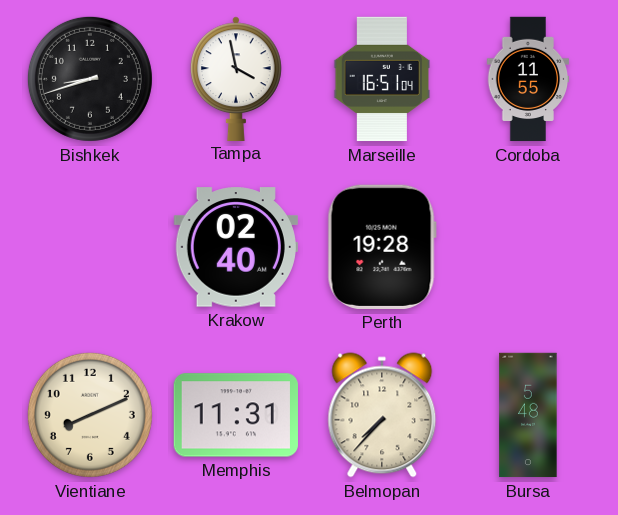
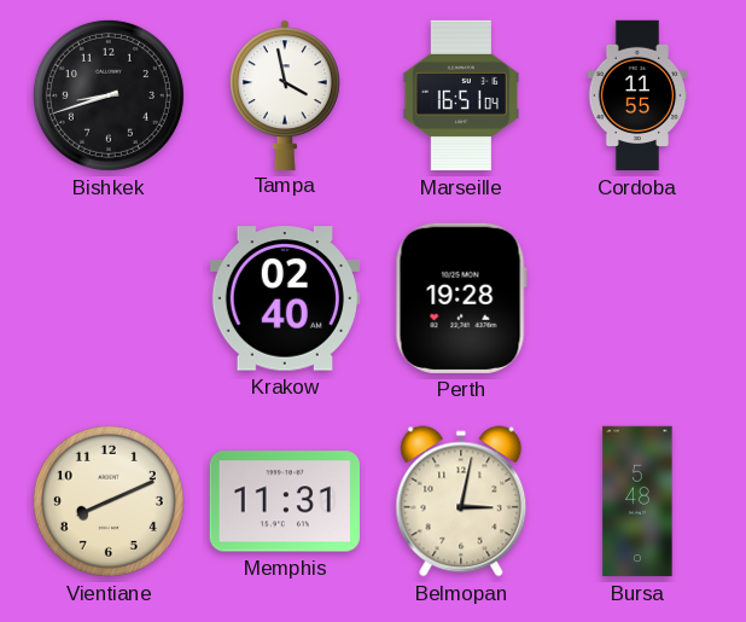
Belmopan: 7:37 -> 3:02 (461, 501)
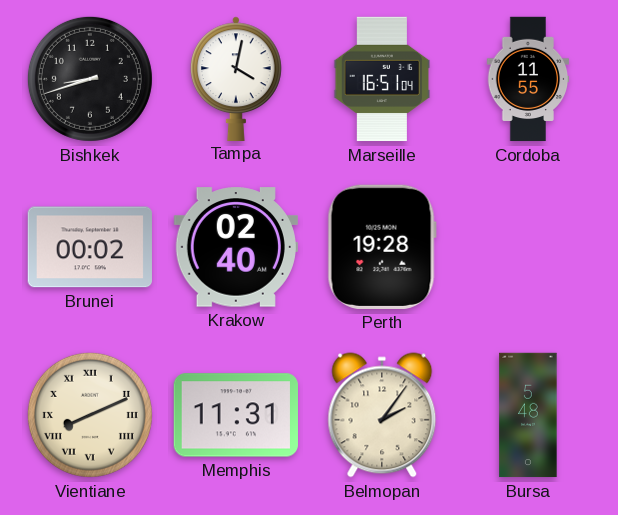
Tampa: 3:58 -> 4:02 (236, 78)
Brunei: none -> 00:02 (90, 247)
Vientiane numerals: Arabic -> Roman (90, 415)
Belmopan: 3:02 -> 2:06 (382, 415)
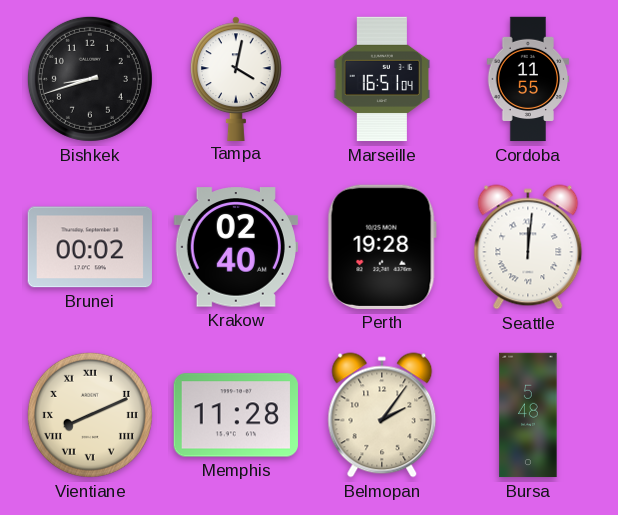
Seattle: none -> 12:01 (528, 247)
Memphis: 11:31 -> 11:28 (236, 415)
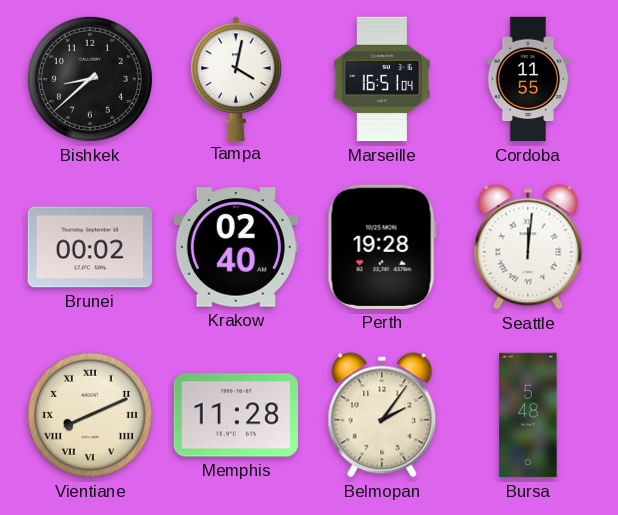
Bishkek: 8:42 -> 8:38 (90, 79)
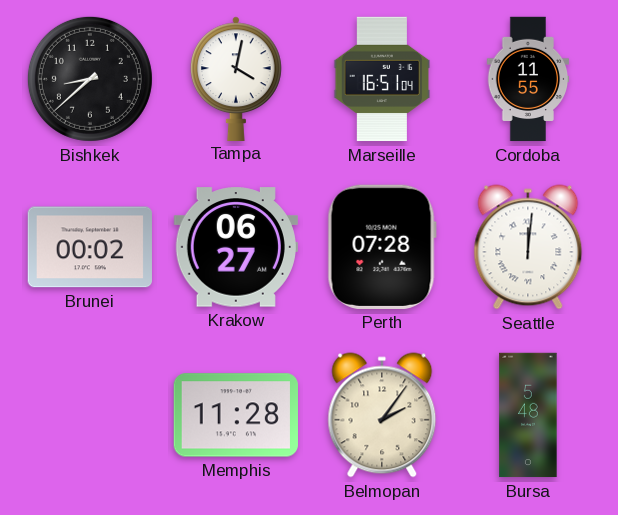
Krakow: 02:40 -> 06:27 (236, 247)
Perth: 19:28 -> 07:28 (382, 247)
Vientiane: 8:11 -> none (90, 415)
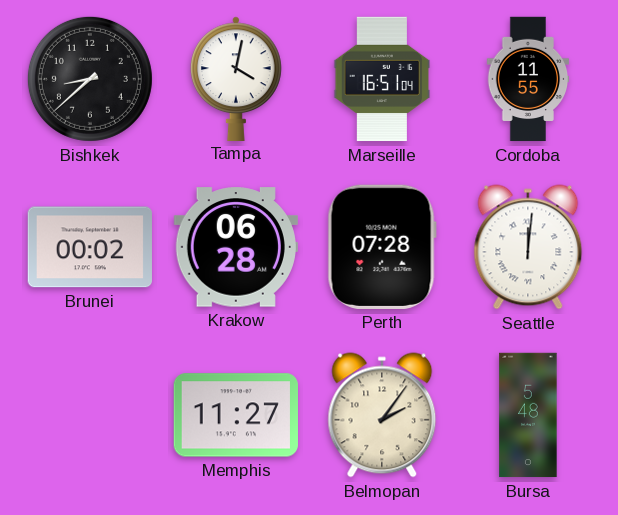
Krakow: 06:27 -> 06:28 (236, 247)
Memphis: 11:28 -> 11:27 (236, 415)
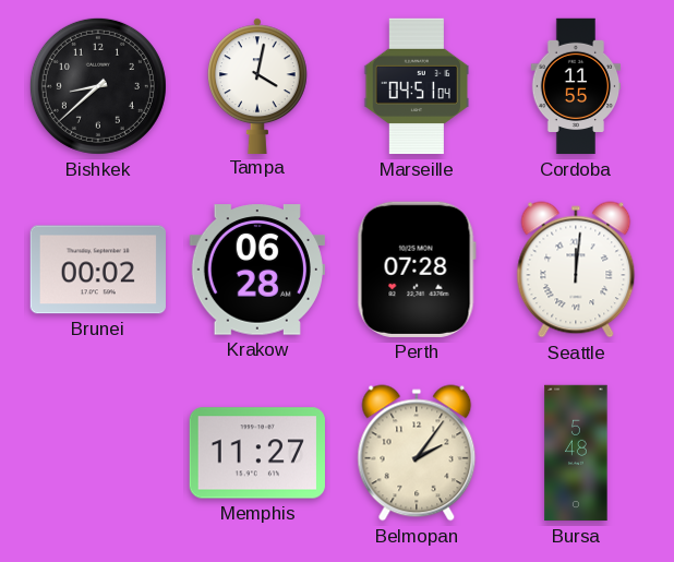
Marseille: 16:51 -> 04:51 (417, 86)
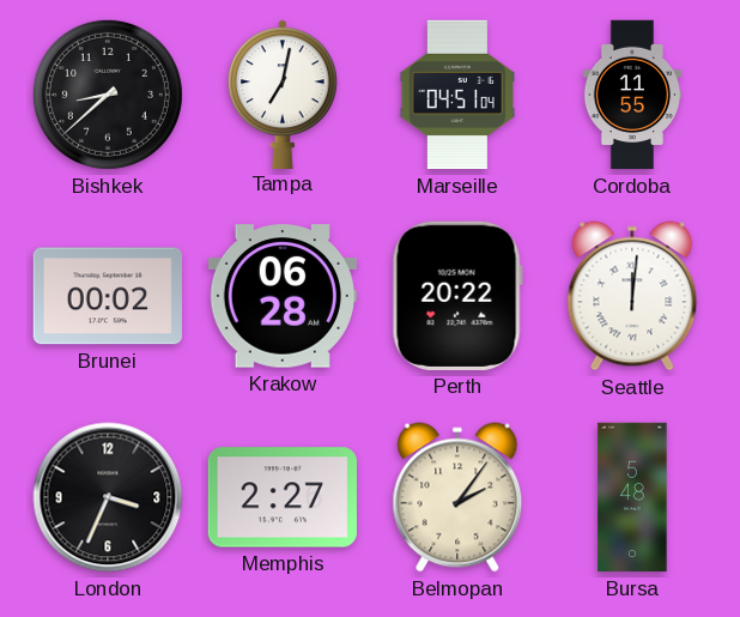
Tampa: 4:02 -> 7:02 (283, 93)
Perth: 07:28 -> 20:22 (457, 296)
London: none -> 3:34 (108, 497)
Memphis: 11:27 -> 2:27 (283, 497)
